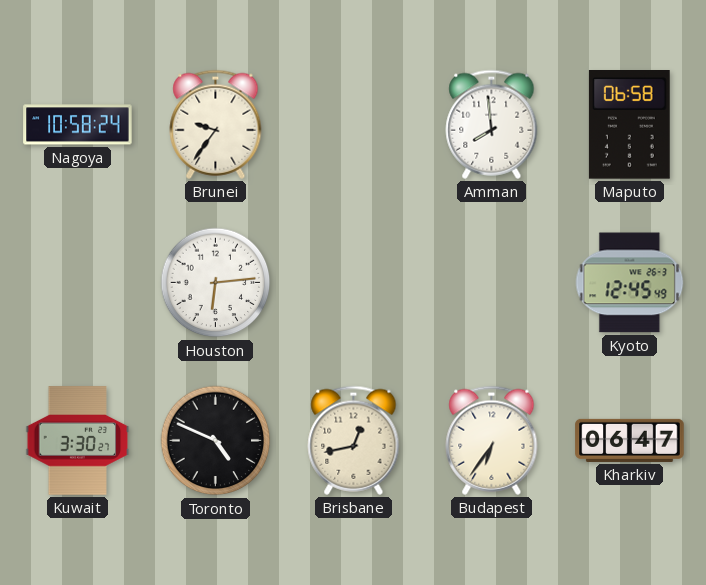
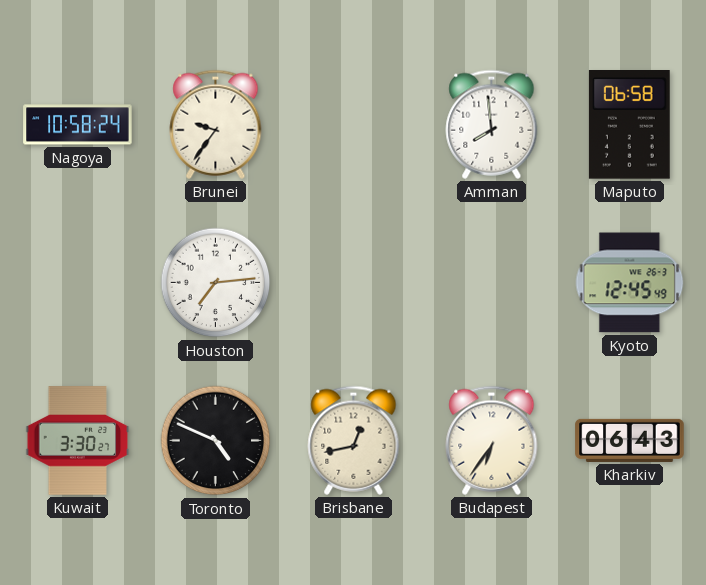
Houston: 6:14 -> 7:14 (216, 283)
Kharkiv: 06:47 -> 06:43 (630, 440)
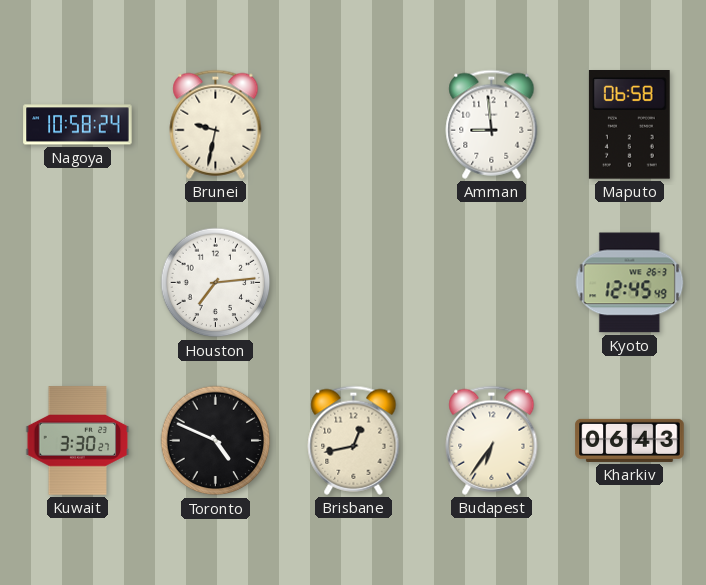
Brunei: 9:36 -> 9:32 (216, 124)
Amman: 7:59 -> 8:59 (492, 124)
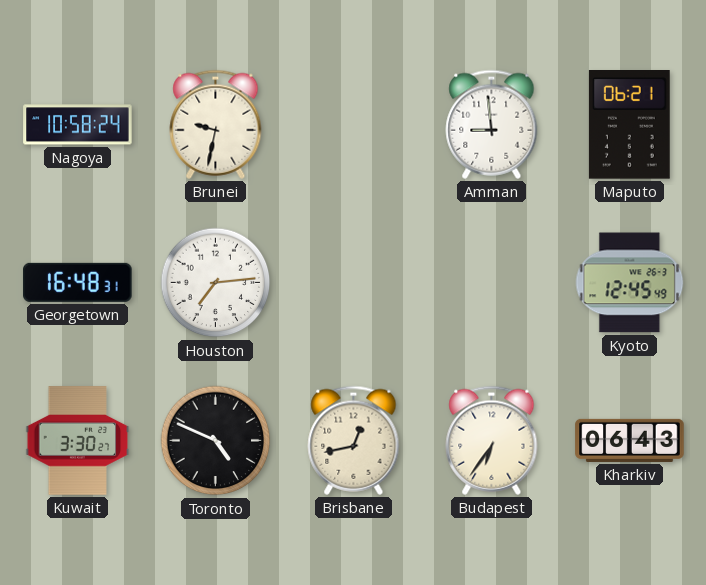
Maputo: 06:58 -> 06:21 (629, 125)
Georgetown: none -> 16:48 (78, 282)
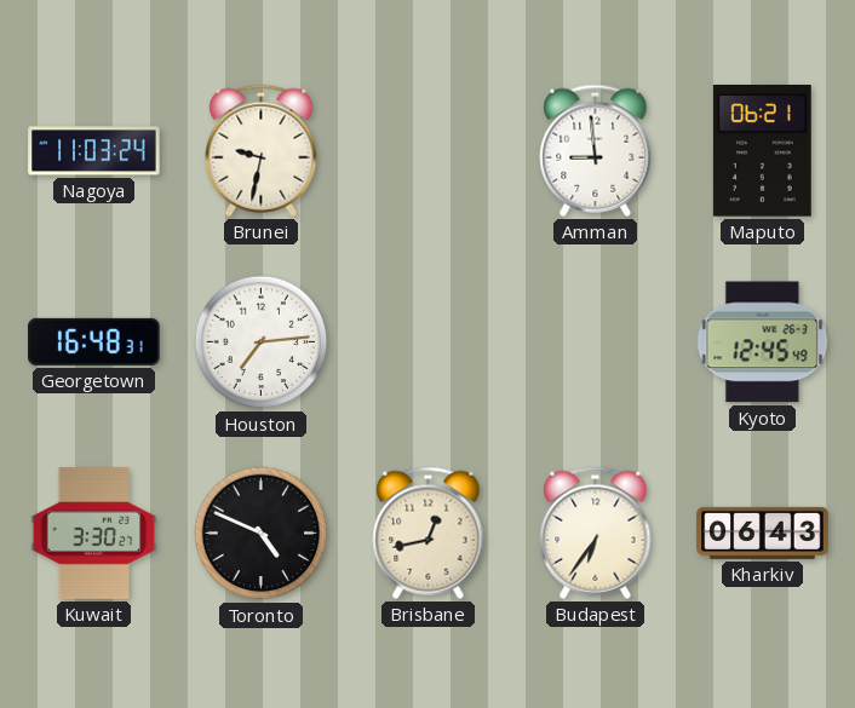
Nagoya: 10:58 -> 11:03 (94, 151)
